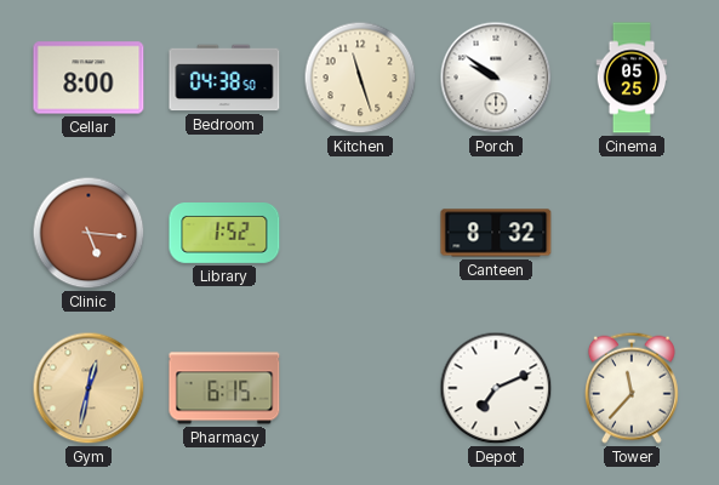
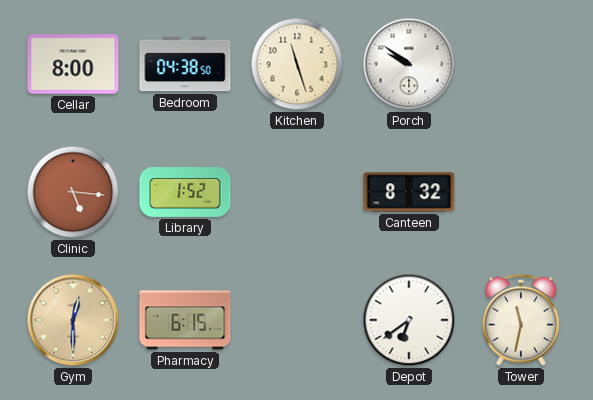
Cinema: 05:25 -> none (632, 78)
Gym: 12:32 -> 12:30 (73, 320)
Depot: 7:11 -> 6:39 (409, 320)
Tower: 11:37 -> 11:32 (521, 320)
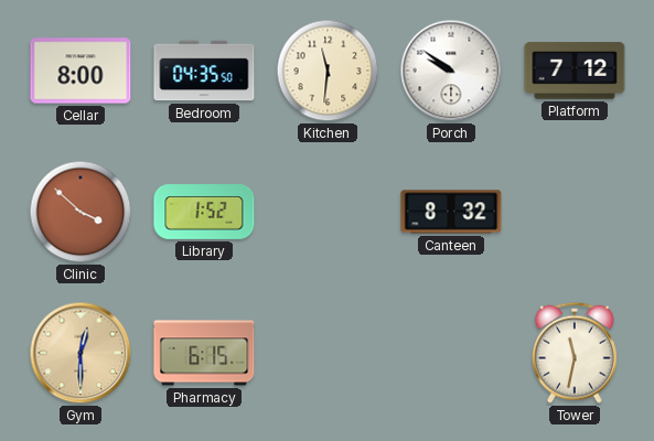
Bedroom: 04:38 -> 04:35 (204, 71)
Kitchen: 11:27 -> 11:31 (328, 71)
Platform: none -> 7:12 (575, 71)
Clinic: 5:16 -> 3:52 (81, 212)
Depot: 6:39 -> none (409, 320)
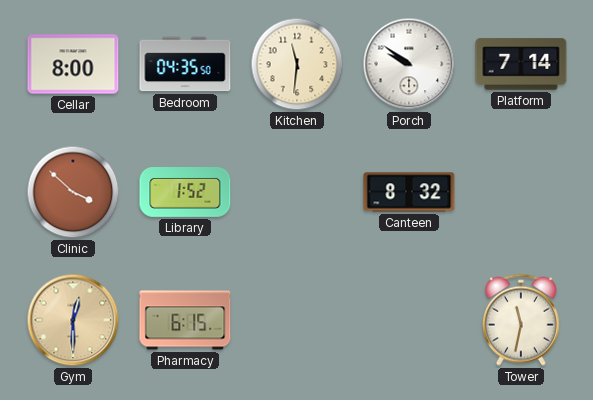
Platform: 7:12 -> 7:14 (521, 64)
